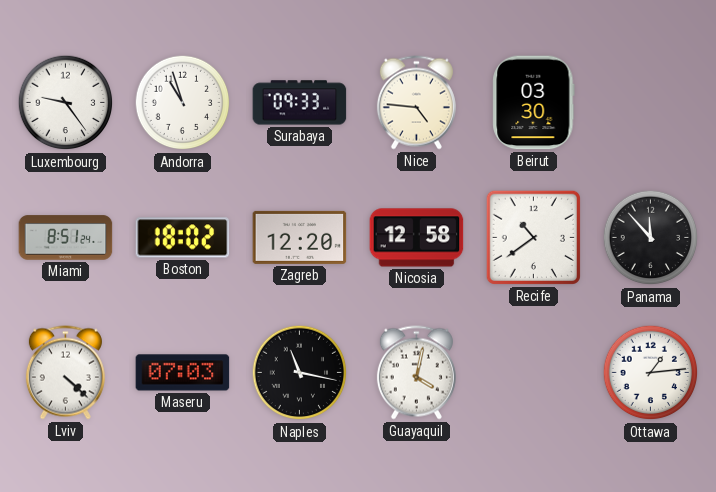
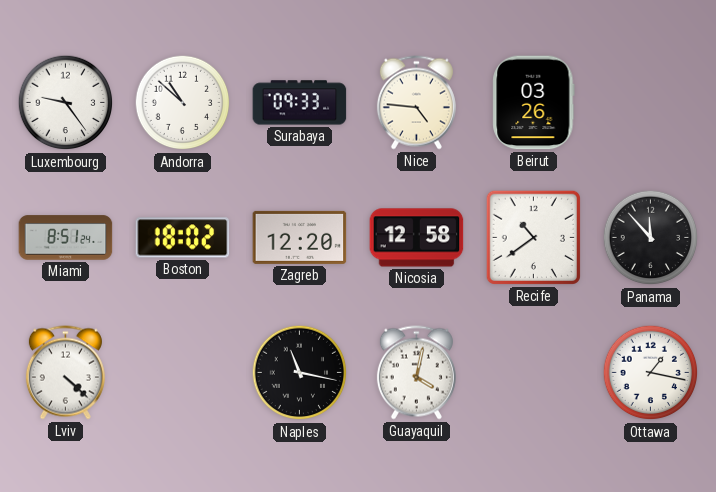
Andorra: 10:57 -> 10:52 (183, 103)
Beirut: 03:30 -> 03:26 (534, 103)
Maseru: 07:03 -> none (183, 373)
Ottawa: 1:14 -> 1:17 (651, 373)
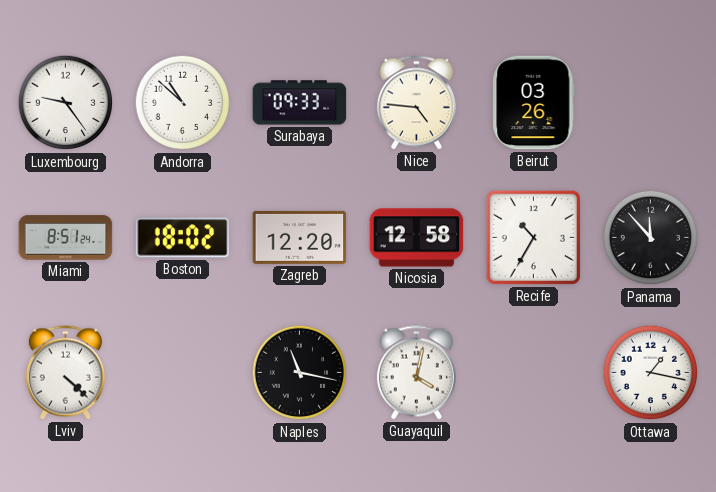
Recife: 10:39 -> 10:35 (533, 237)
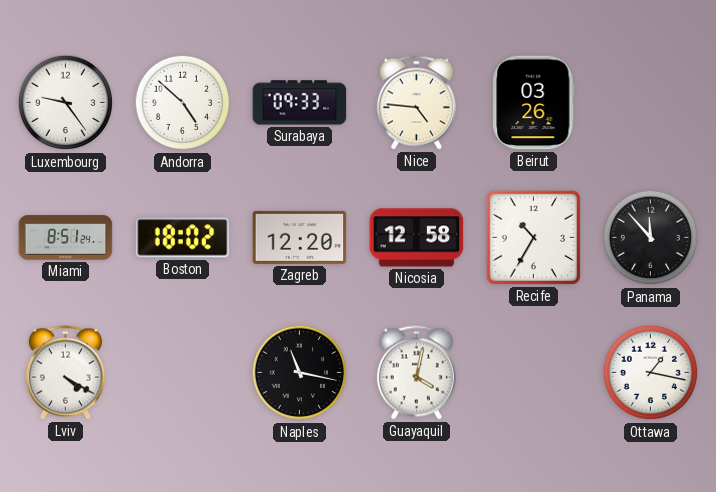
Andorra: 10:52 -> 4:52 (183, 103)
Lviv: 4:22 -> 4:20 (65, 373)
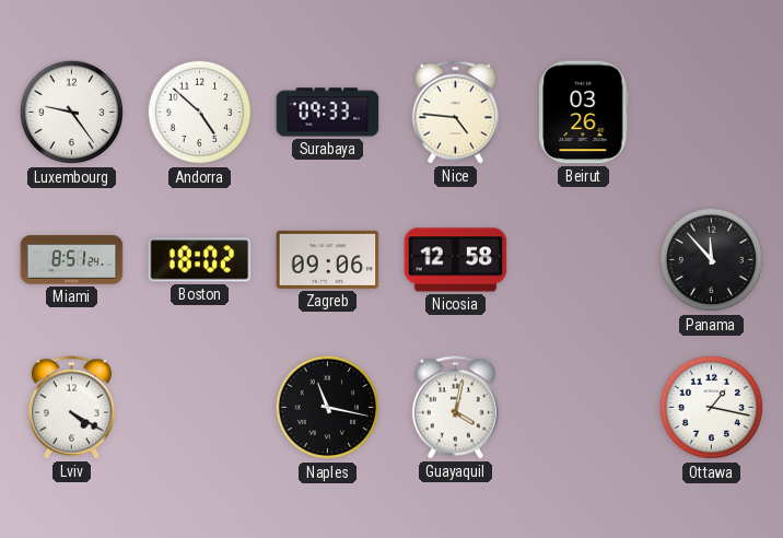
Zagreb: 12:20 -> 09:06 (328, 259)
Recife: 10:35 -> none (533, 237)
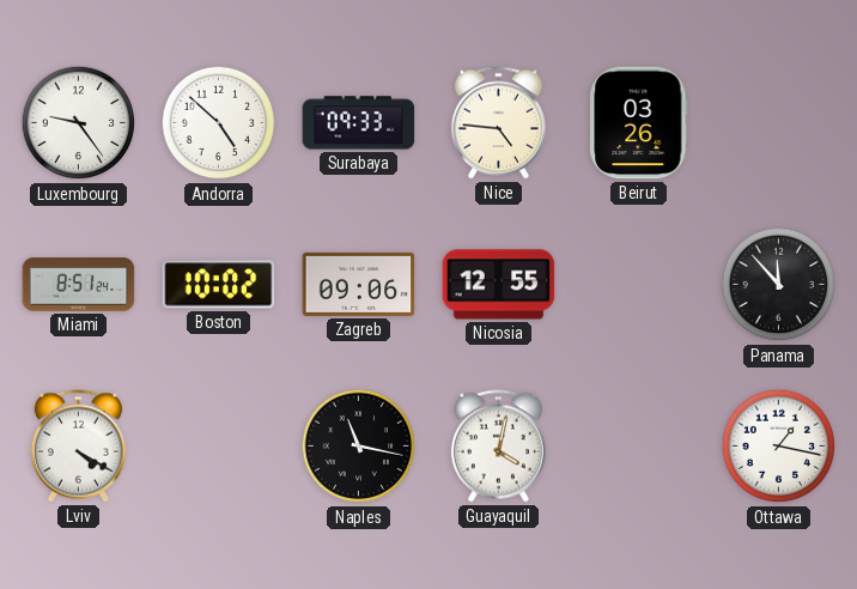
Boston: 18:02 -> 10:02 (219, 285)
Nicosia: 12:58 -> 12:55 (499, 285)
